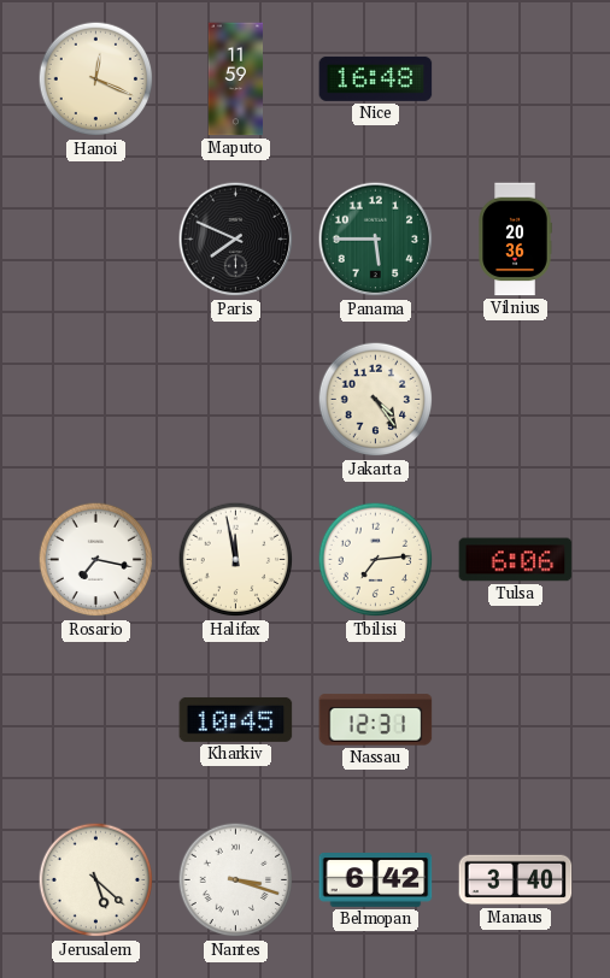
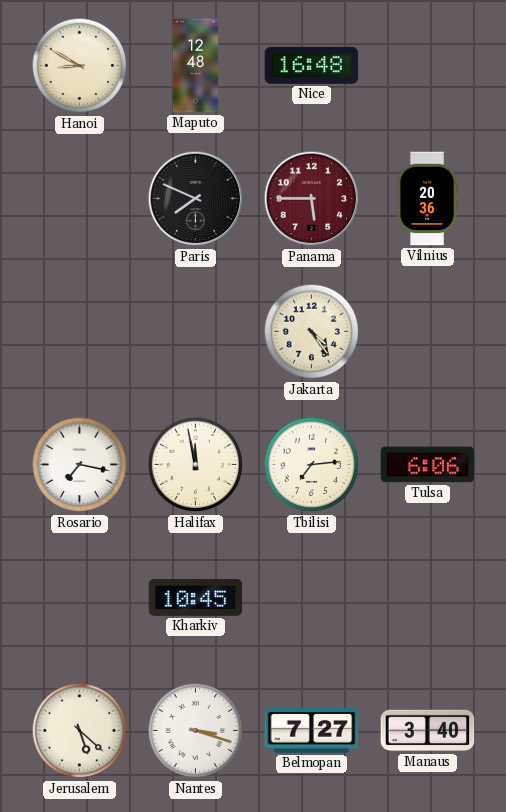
Hanoi: 12:19 -> 8:50 (80, 66)
Maputo: 11:59 -> 12:48 (196, 66)
Panama dial: green -> burgundy (312, 199)
Nassau: 12:31 -> none (376, 720)
Belmopan: 6:42 -> 7:27 (312, 731)
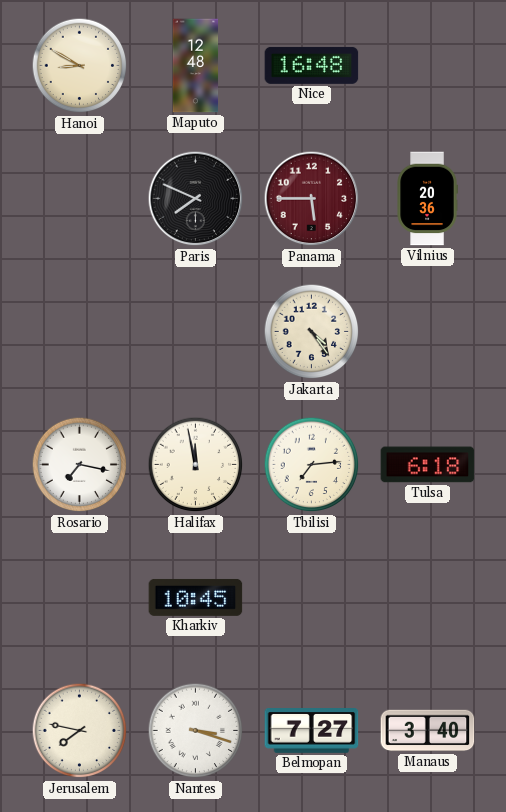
Tulsa: 6:06 -> 6:18 (428, 465)
Jerusalem: 5:22 -> 7:47 (80, 731)
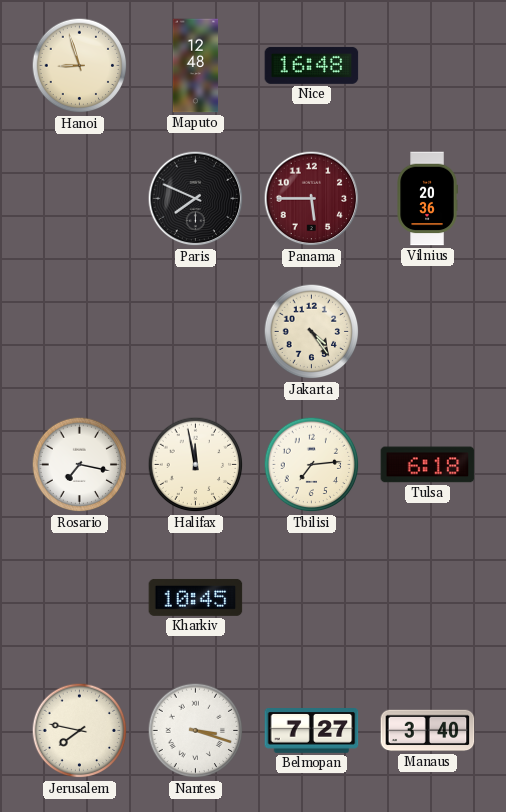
Hanoi: 8:50 -> 8:57 (80, 66)
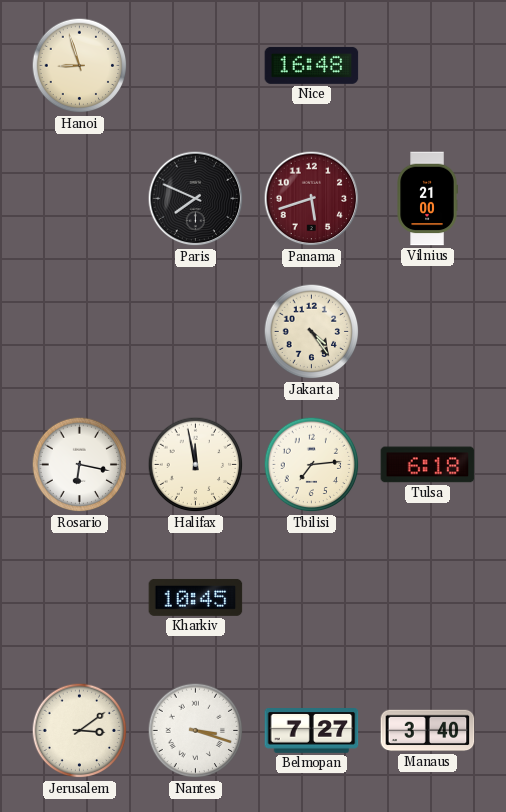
Maputo: 12:48 -> none (196, 66)
Panama: 5:45 -> 5:42 (312, 199)
Vilnius: 20:36 -> 21:00 (427, 199)
Rosario: 7:17 -> 6:17 (80, 465)
Jerusalem: 7:47 -> 3:09 (80, 731)
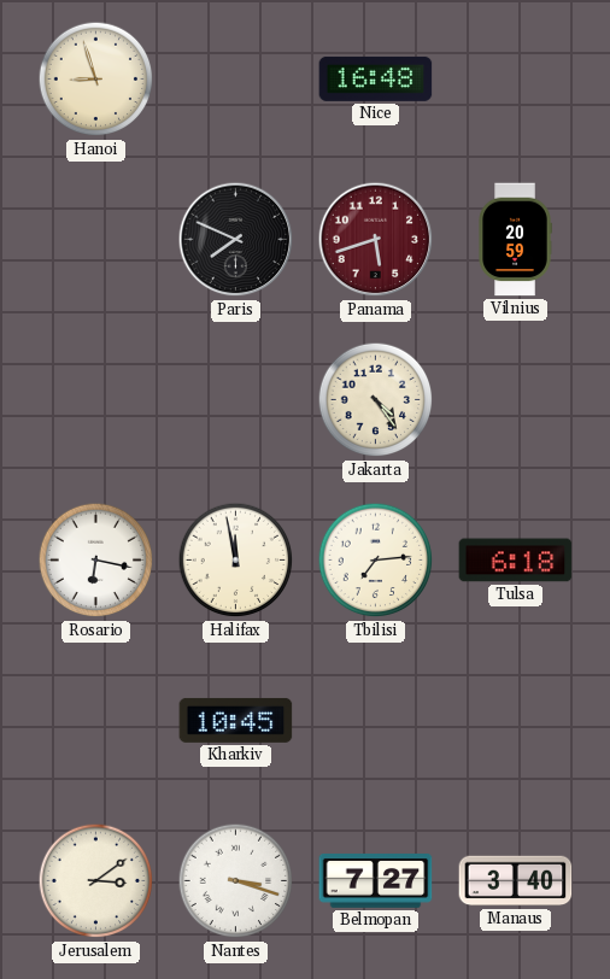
Vilnius: 21:00 -> 20:59 (515, 240)
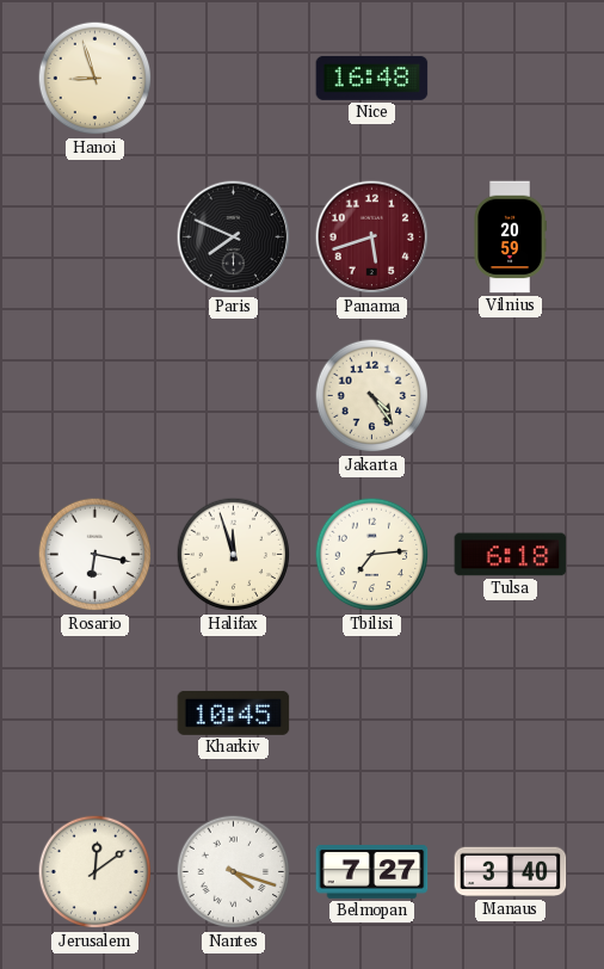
Halifax: 11:58 -> 11:57 (234, 555)
Jerusalem: 3:09 -> 12:09 (95, 872)
Nantes: 3:18 -> 4:18 (234, 872)
